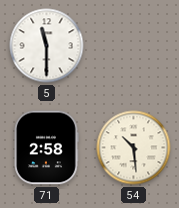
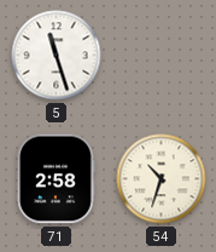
5: 11:30 -> 11:27 (57, 56)
54: 10:29 -> 10:33 (162, 179)
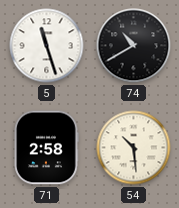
74: none -> 10:40 (134, 46)
54: 10:33 -> 10:29 (134, 148)
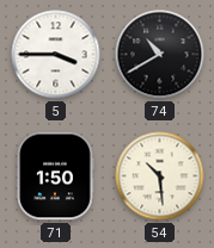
5: 11:27 -> 3:45 (56, 55)
71: 2:58 -> 1:50 (55, 176)
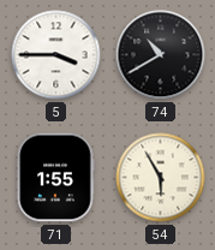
71: 1:50 -> 1:55 (55, 178)
54: 10:29 -> 5:55 (161, 178)
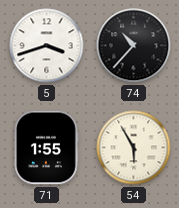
5: 3:45 -> 3:42 (47, 46)
74: 10:40 -> 10:37 (134, 46)
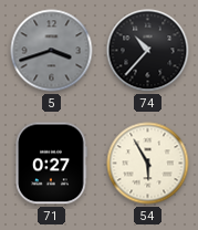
5 dial: white -> grey (52, 51)
71: 1:55 -> 0:27 (51, 164)
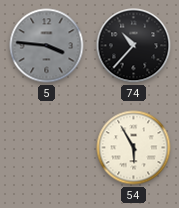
5: 3:42 -> 3:46 (47, 46)
71: 0:27 -> none (51, 164)
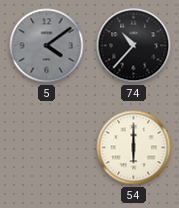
5: 3:46 -> 4:09 (47, 46)
54: 5:55 -> 6:00 (134, 148)
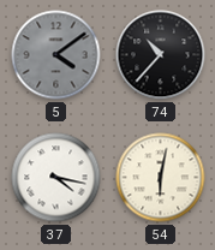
37: none -> 4:17 (56, 178)
54: 6:00 -> 6:02 (161, 178)
